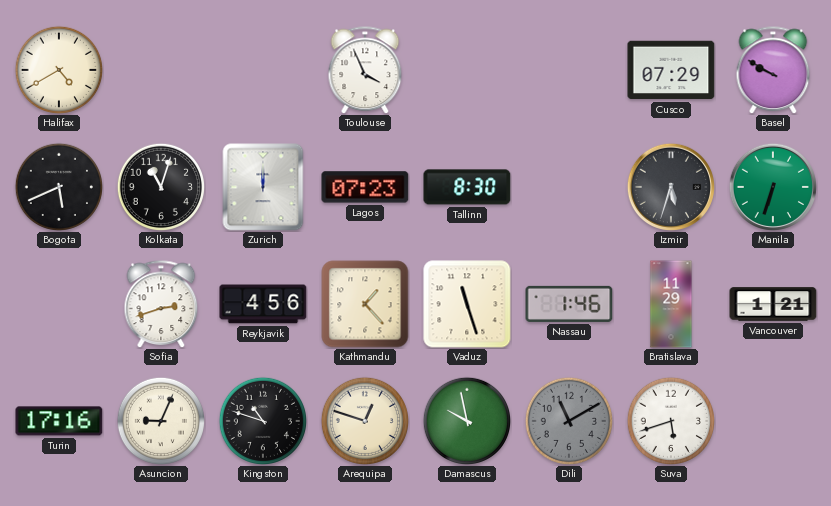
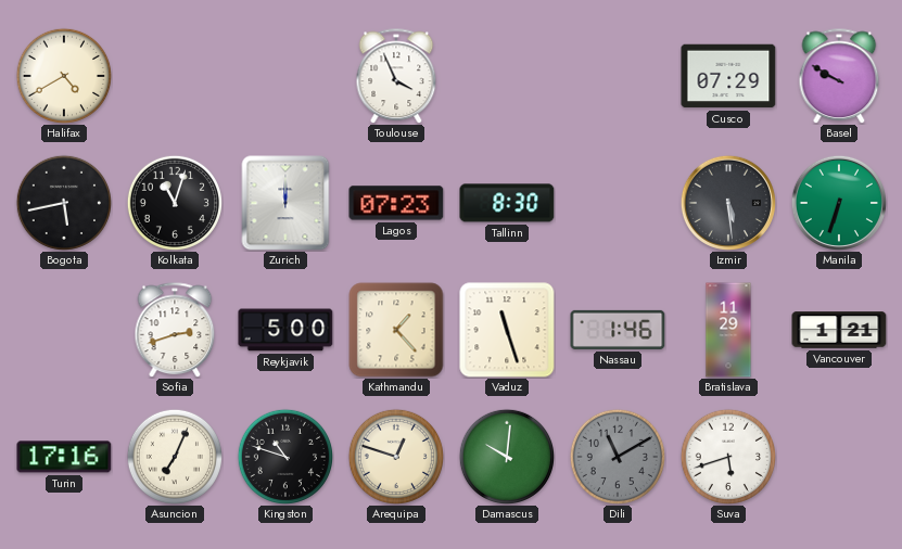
Bogota: 5:41 -> 5:43 (63, 202)
Izmir: 5:33 -> 5:29 (728, 203)
Reykjavik: 4:56 -> 5:00 (285, 330)
Asuncion: 9:04 -> 7:04 (174, 456)
Damascus: 9:58 -> 10:01 (506, 456)
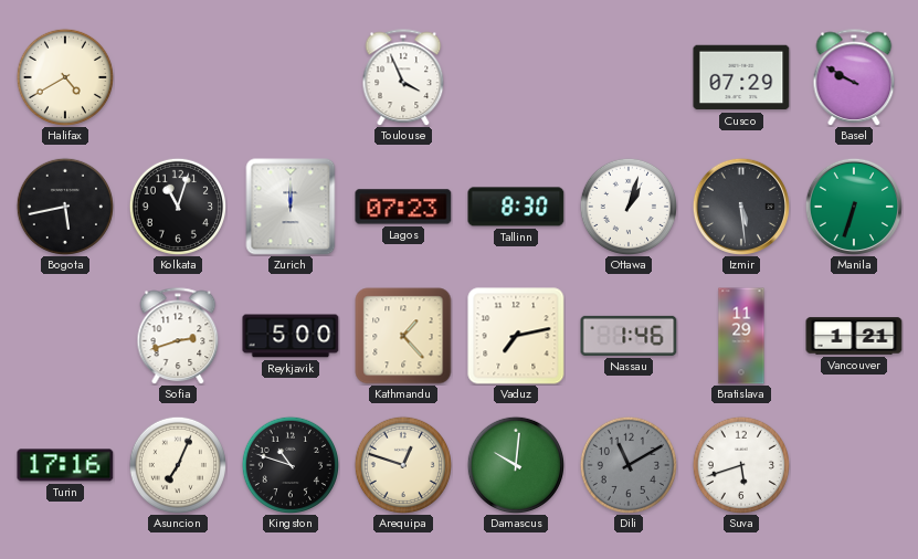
Ottawa: none -> 1:03 (627, 205)
Vaduz: 11:27 -> 7:13 (516, 336)
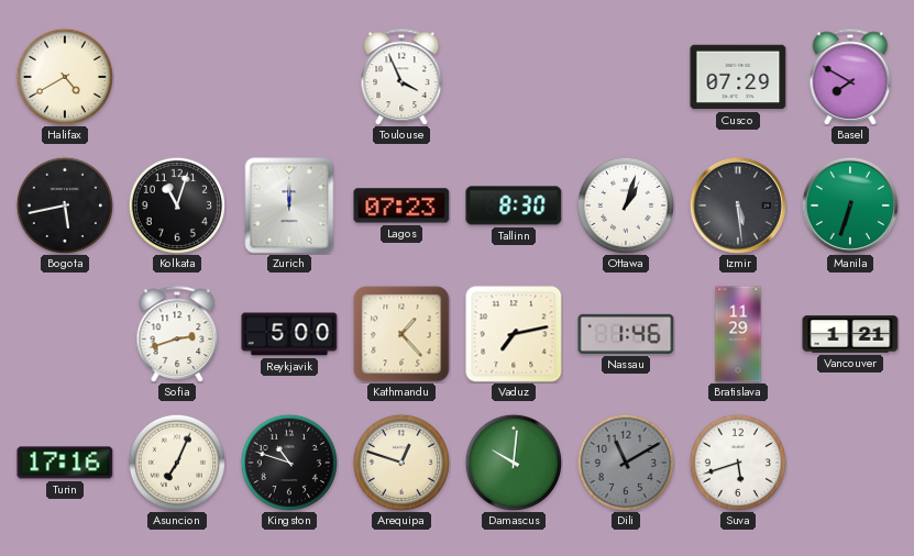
Basel: 9:50 -> 7:50 (850, 77)
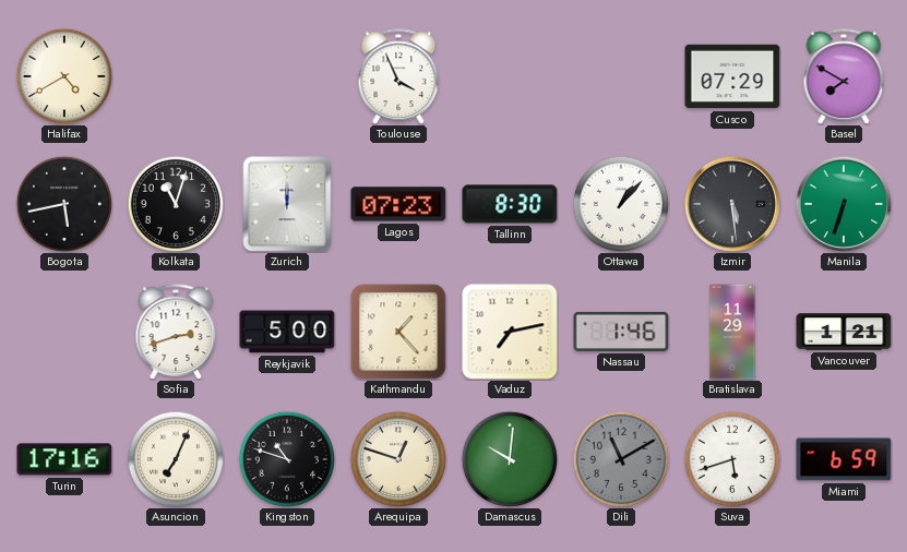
Ottawa: 1:03 -> 1:07 (620, 203)
Miami: none -> 6:59 (844, 459)
